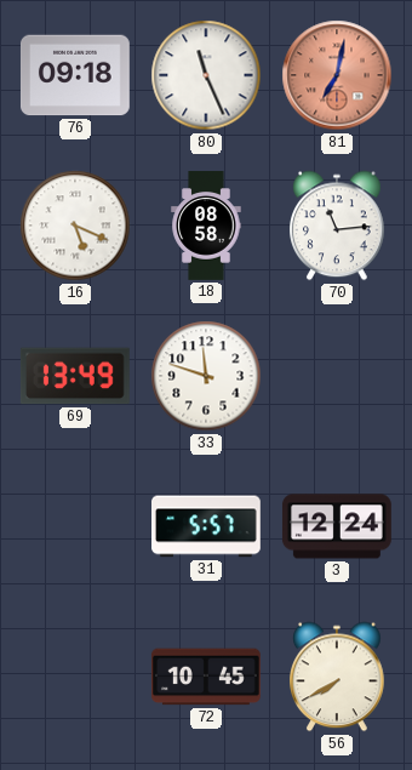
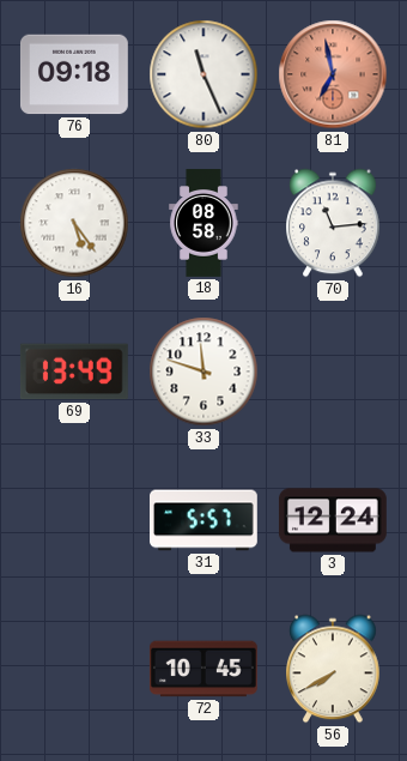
81: 7:02 -> 6:58 (333, 74)
16: 5:19 -> 5:24 (74, 223)
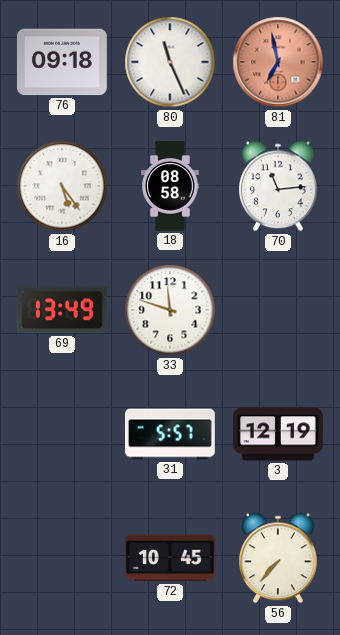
3: 12:24 -> 12:19 (278, 434)
56: 7:40 -> 7:37 (279, 558)
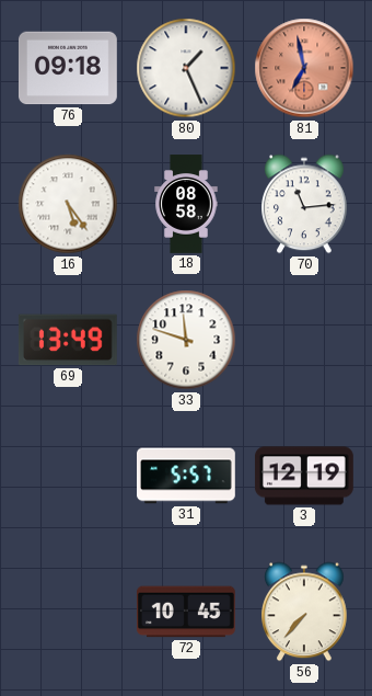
80: 11:26 -> 1:26 (186, 68)
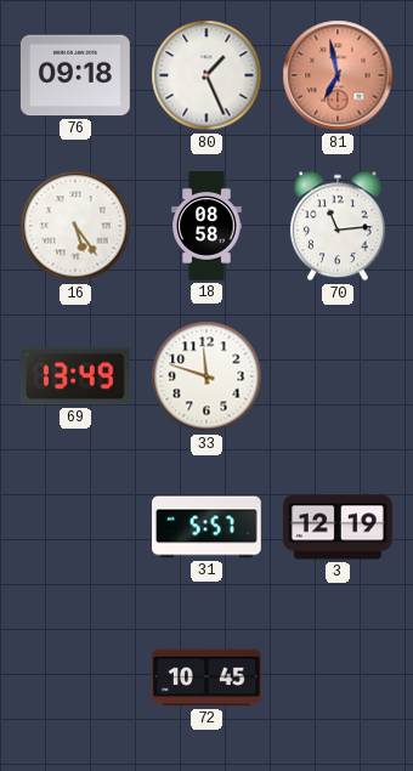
56: 7:37 -> none (305, 612)
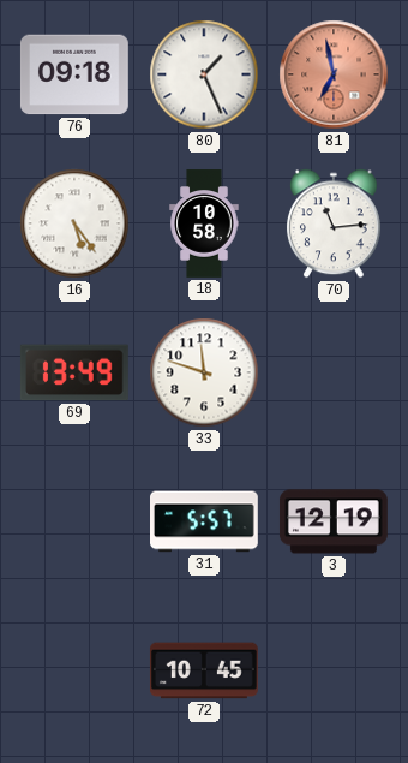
18: 08:58 -> 10:58 (204, 223)
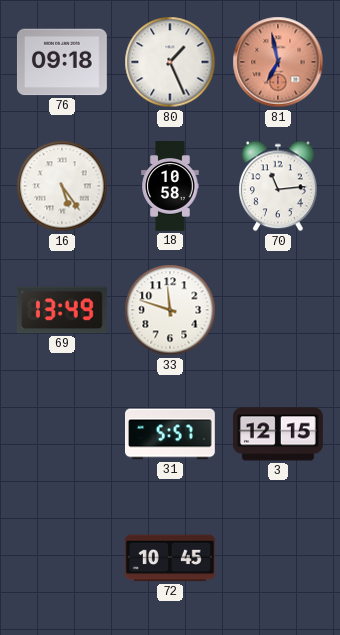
3: 12:19 -> 12:15 (278, 434)
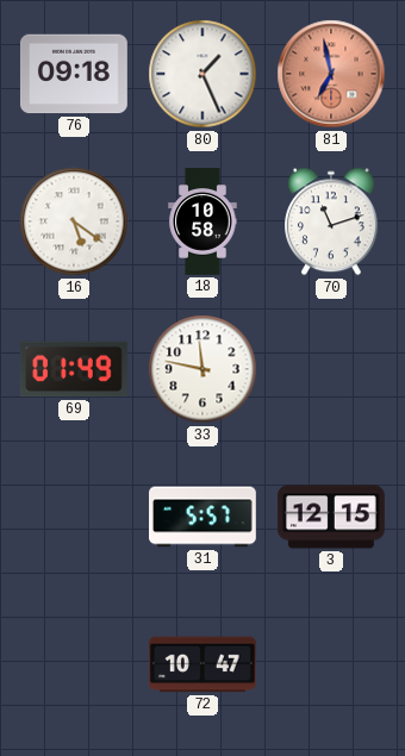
16: 5:24 -> 5:21 (74, 221)
70: 11:14 -> 11:12 (332, 221)
69: 13:49 -> 01:49 (74, 369)
33: 11:48 -> 11:47 (202, 369)
72: 10:45 -> 10:47 (202, 664)
